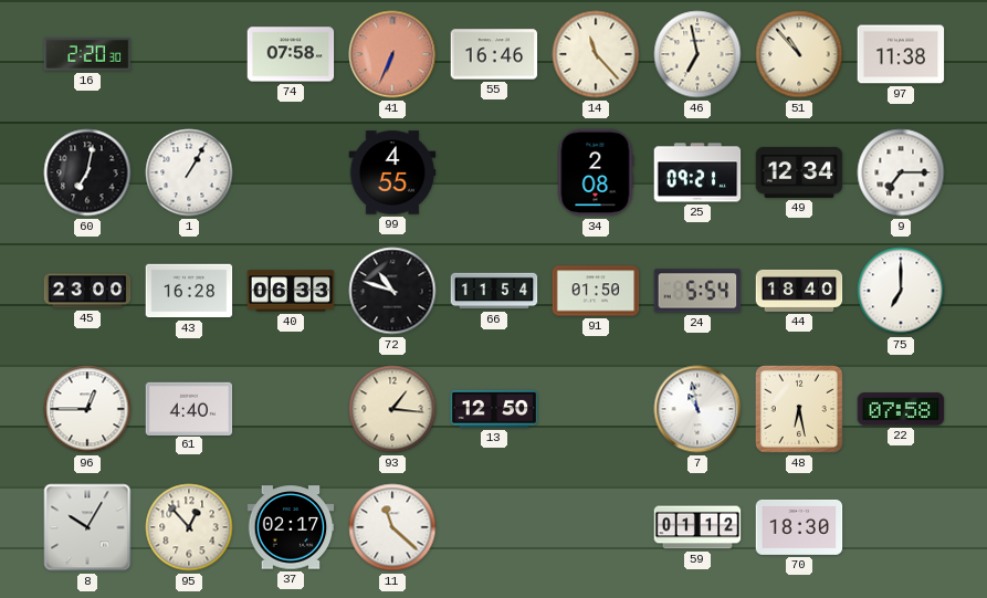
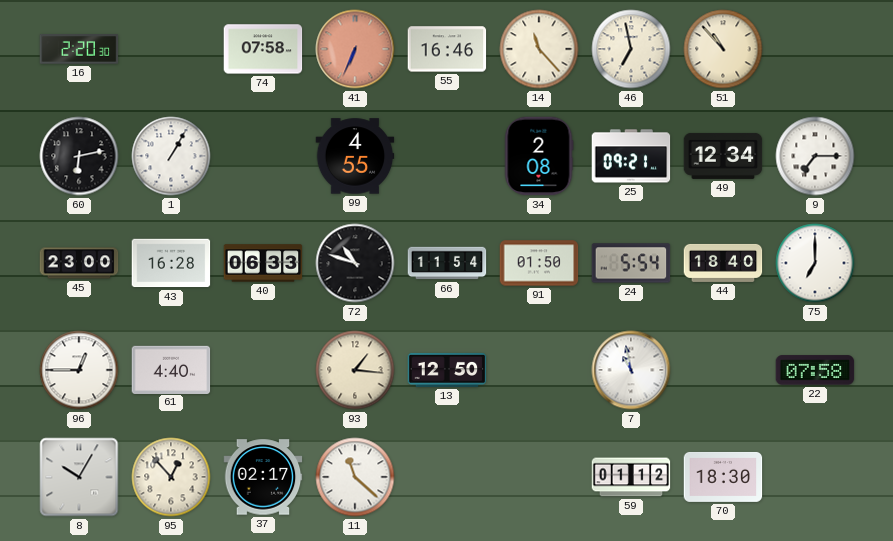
97: 11:38 -> none (901, 54)
60: 7:02 -> 6:13 (79, 156)
48: 6:28 -> none (799, 409)
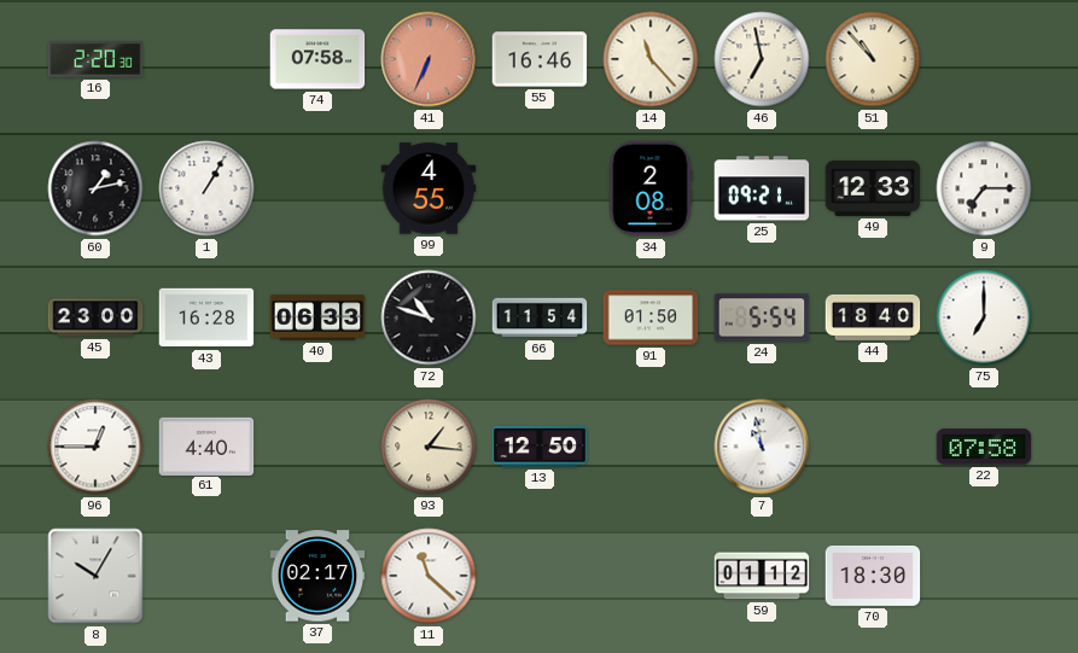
60: 6:13 -> 1:13 (95, 188)
49: 12:34 -> 12:33 (873, 188)
95: 12:53 -> none (171, 477)
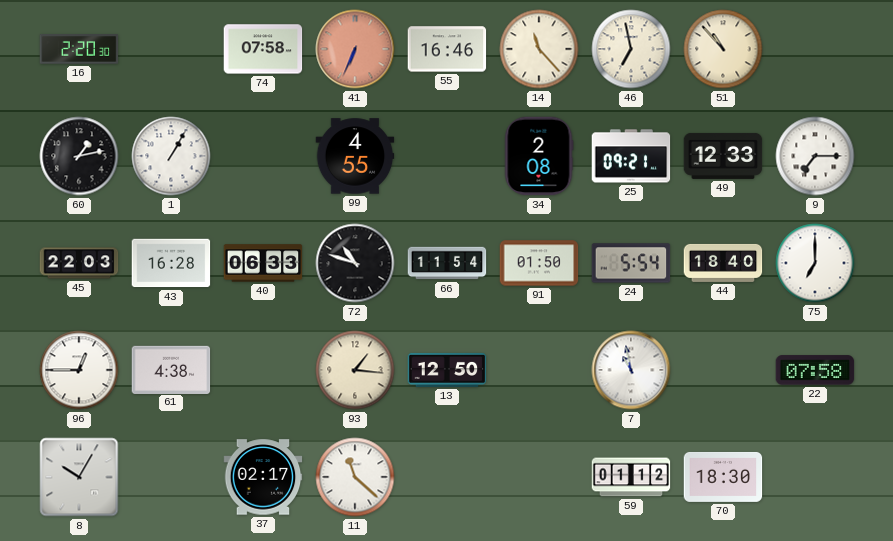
45: 23:00 -> 22:03 (79, 263)
61: 4:40 -> 4:38 (171, 369)
